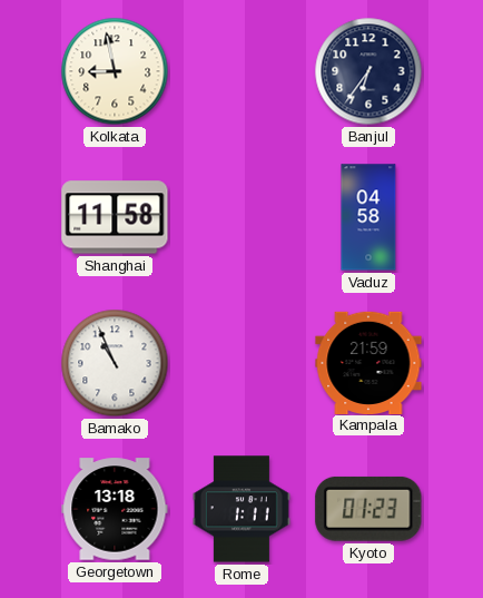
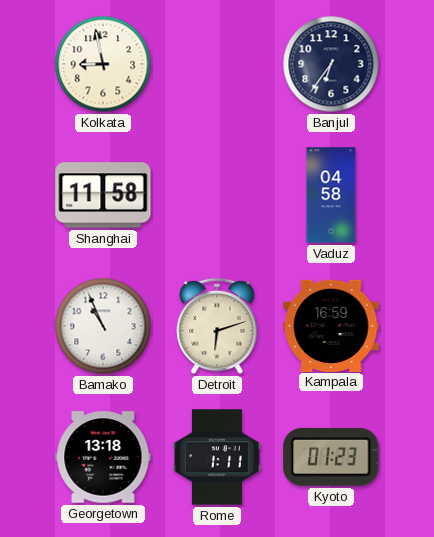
Detroit: none -> 6:12 (217, 326)
Kampala: 21:59 -> 16:59 (331, 325)
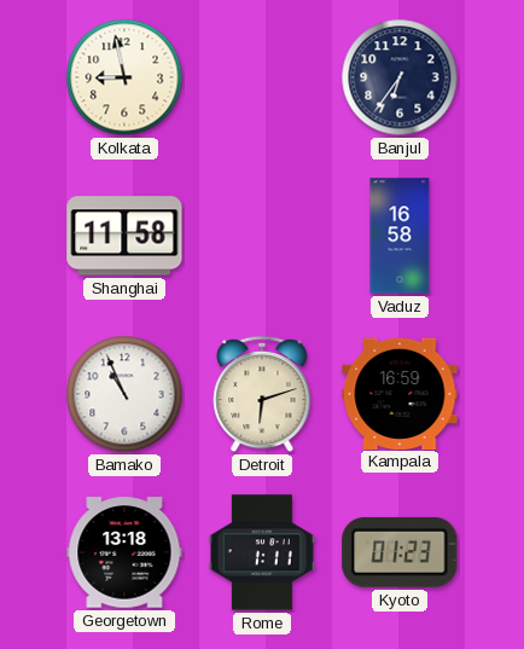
Vaduz: 04:58 -> 16:58 (400, 236)
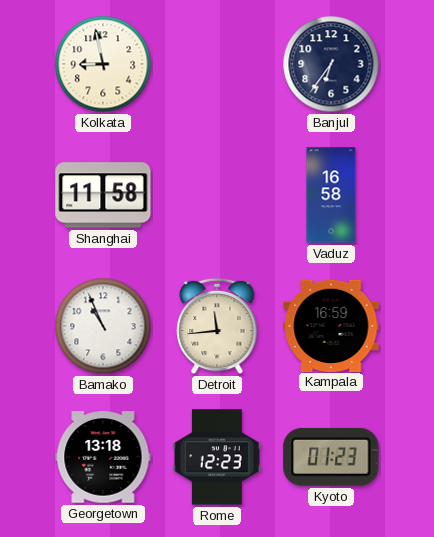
Detroit: 6:12 -> 11:44 (217, 326)
Rome: 1:11 -> 12:23 (217, 457)
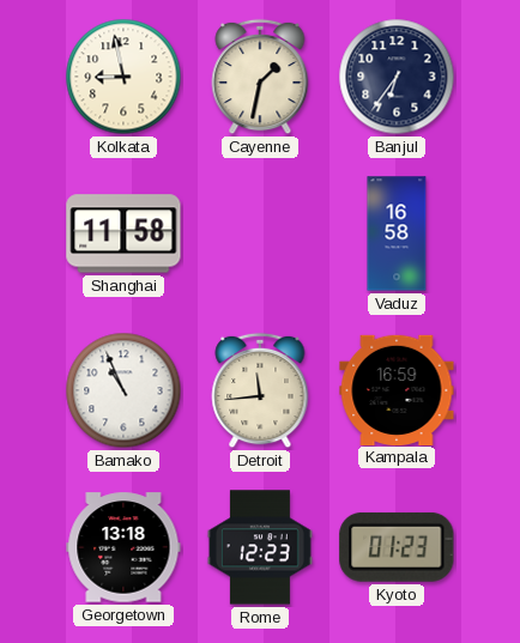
Cayenne: none -> 1:32 (260, 77)
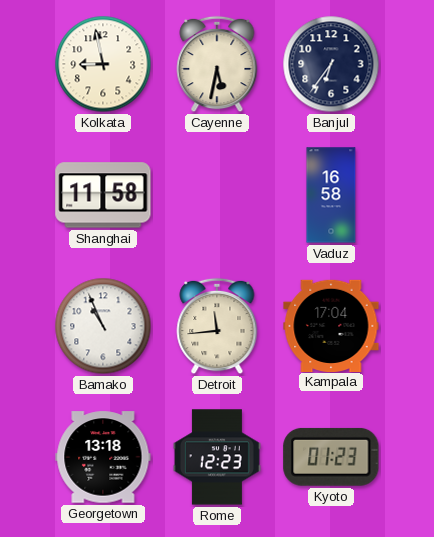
Cayenne: 1:32 -> 5:32 (217, 64)
Kampala: 16:59 -> 17:04 (331, 325)
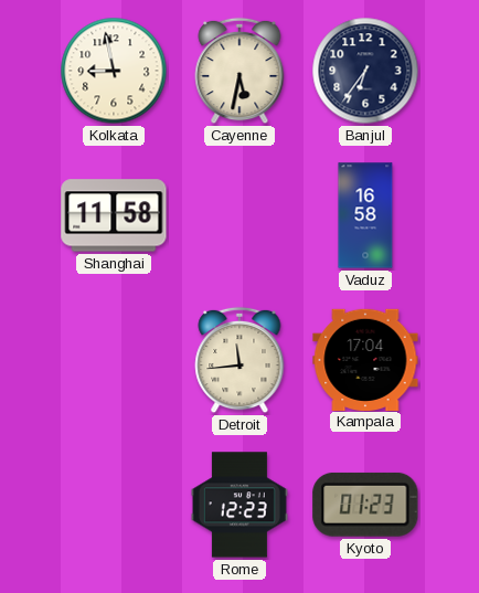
Bamako: 10:56 -> none (103, 326)
Georgetown: 13:18 -> none (103, 457)
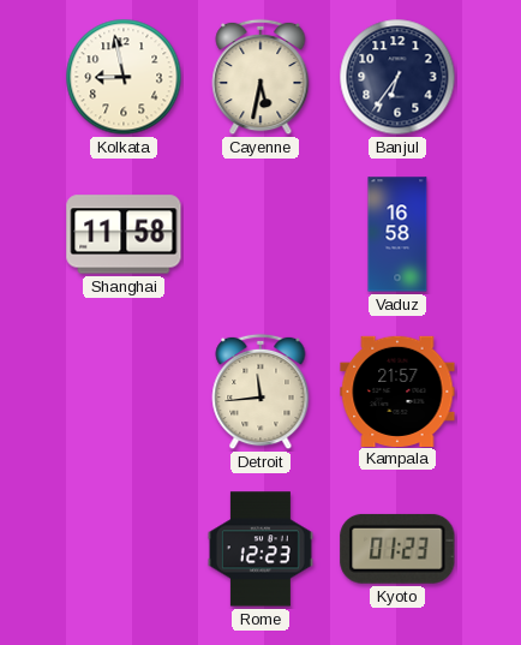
Kampala: 17:04 -> 21:57 (397, 390)
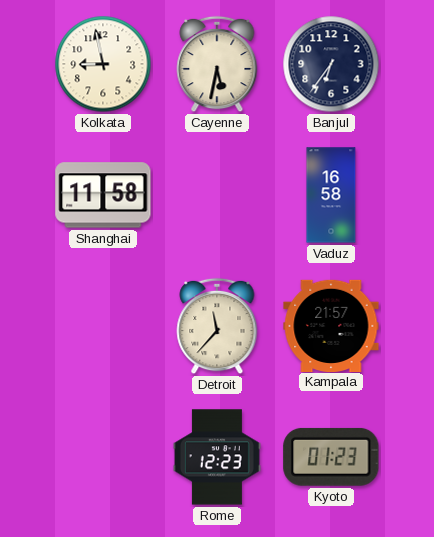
Detroit: 11:44 -> 11:37 (217, 326)
